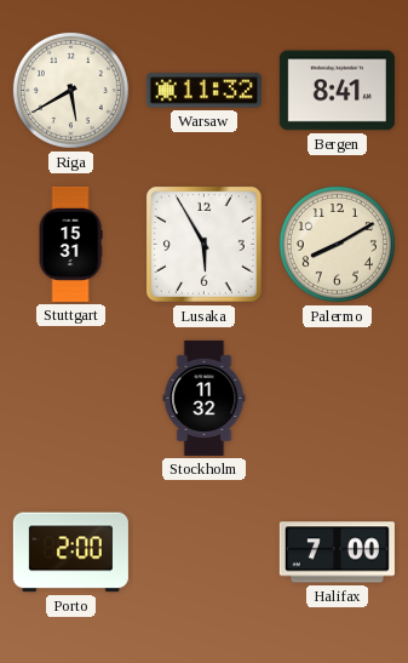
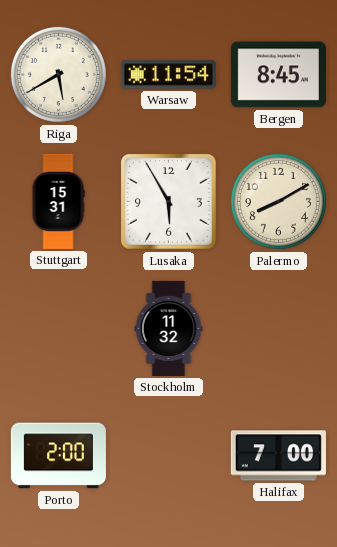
Warsaw: 11:32 -> 11:54 (168, 75)
Bergen: 8:41 -> 8:45 (278, 75)
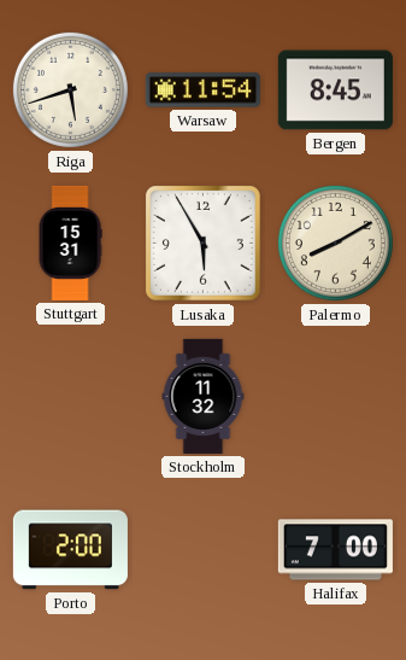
Riga: 5:40 -> 5:42 (70, 89)
